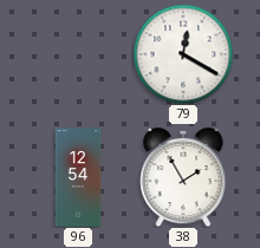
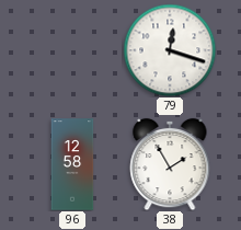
79: 12:20 -> 12:18 (170, 50)
96: 12:54 -> 12:58 (72, 164)
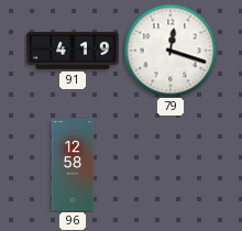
91: none -> 4:19 (73, 51)
38: 1:55 -> none (170, 164)
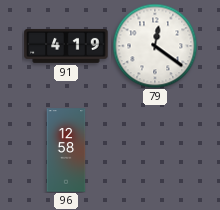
79: 12:18 -> 12:21 (155, 46)
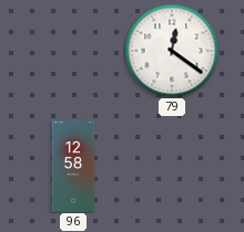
91: 4:19 -> none (66, 46)
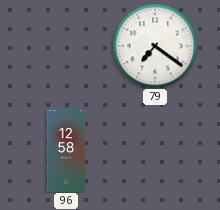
79: 12:21 -> 7:21 (155, 46)
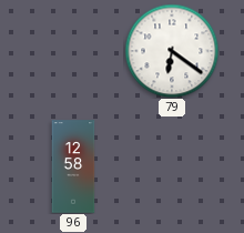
79: 7:21 -> 6:21 (172, 51)
